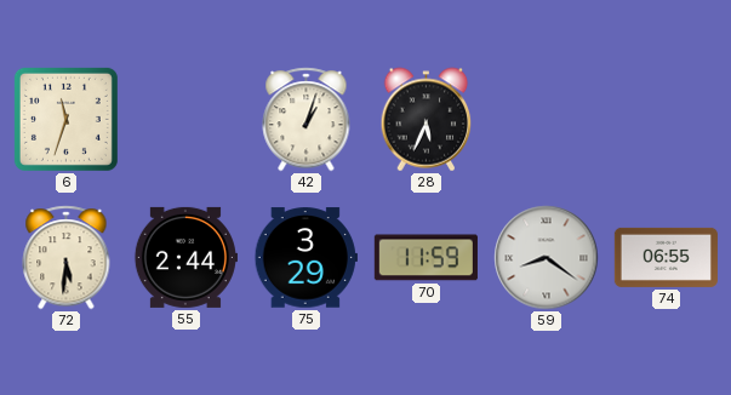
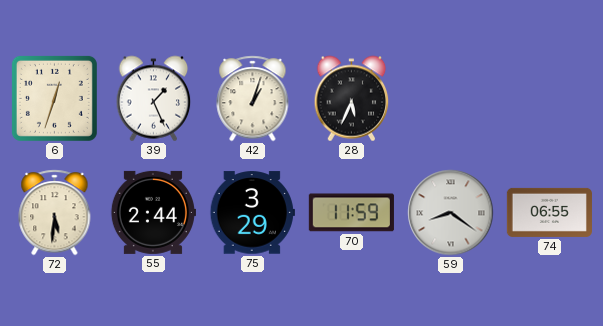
6: 11:33 -> 12:33 (54, 98)
39: none -> 1:26 (154, 99)
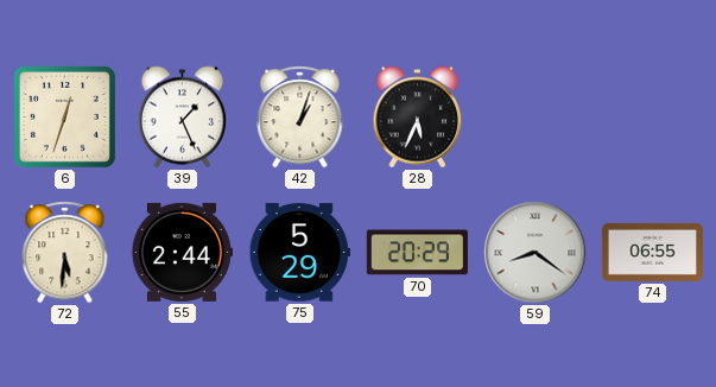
75: 3:29 -> 5:29 (299, 253)
70: 11:59 -> 20:29 (417, 253)
